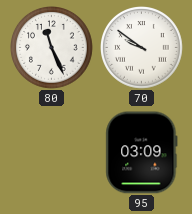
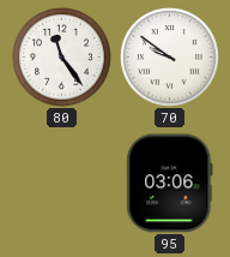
80: 11:26 -> 11:24 (62, 58)
95: 03:09 -> 03:06 (170, 184)
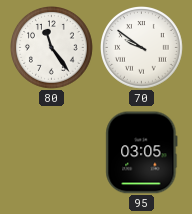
95: 03:06 -> 03:05 (142, 153)
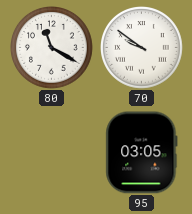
80: 11:24 -> 11:20 (52, 48)
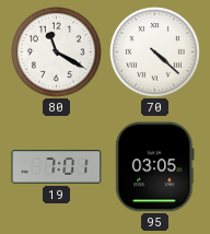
70: 9:51 -> 4:22 (155, 52)
19: none -> 7:01 (57, 167)
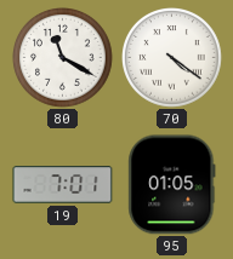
70: 4:22 -> 4:21 (172, 58)
95: 03:05 -> 01:05 (172, 185)
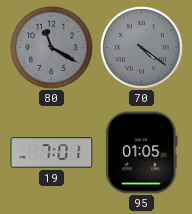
80 dial: white -> grey (52, 48)
70 dial: white -> grey (142, 48)
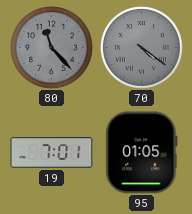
80: 11:20 -> 11:23 (52, 48)
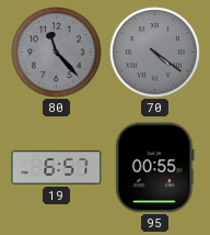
19: 7:01 -> 6:57 (57, 168)
95: 01:05 -> 00:55 (155, 168)
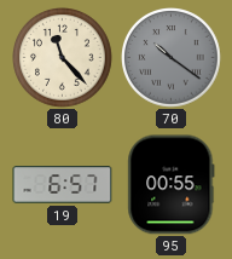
80 dial: grey -> cream (63, 58)
70: 4:21 -> 10:21 (172, 58)
